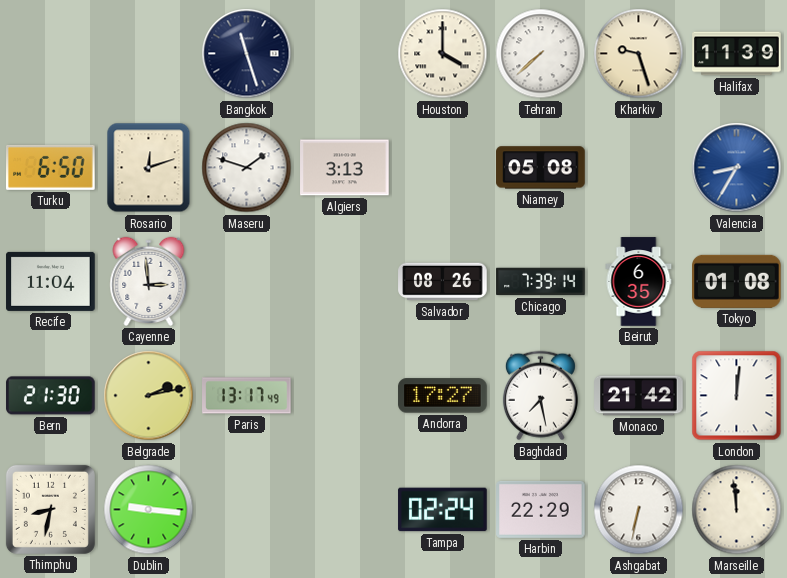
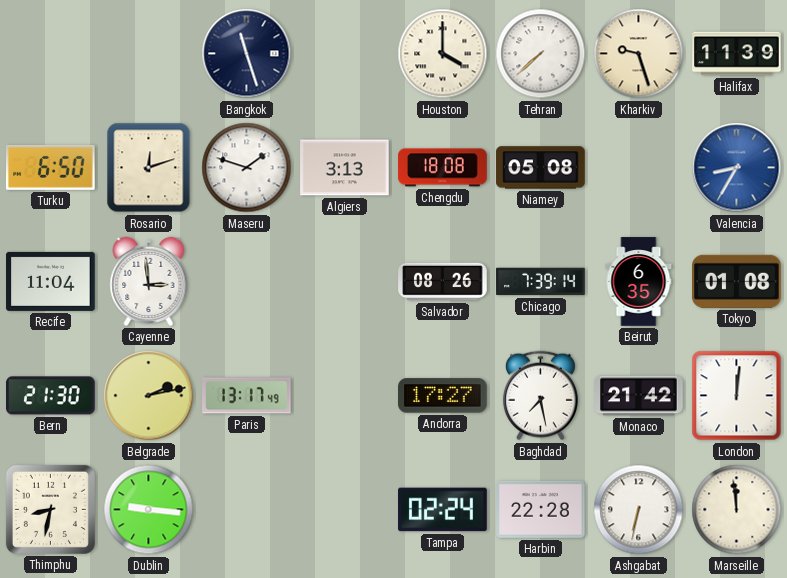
Chengdu: none -> 18:08 (443, 168)
Harbin: 22:29 -> 22:28 (541, 509)
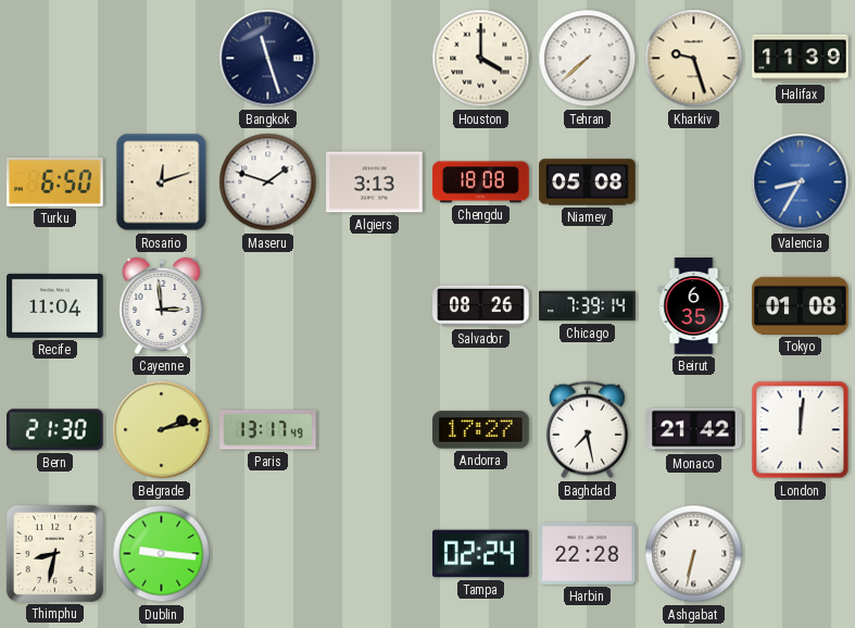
Marseille: 11:59 -> none (737, 510)
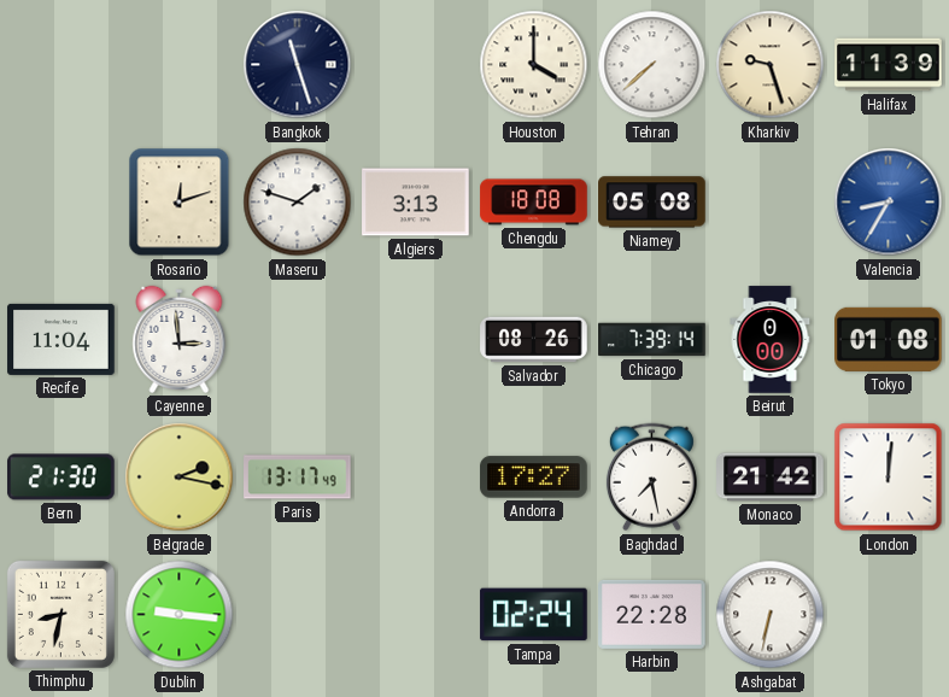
Turku: 6:50 -> none (55, 181)
Beirut: 6:35 -> 0:00 (771, 340)
Belgrade: 2:13 -> 2:17 (180, 478)
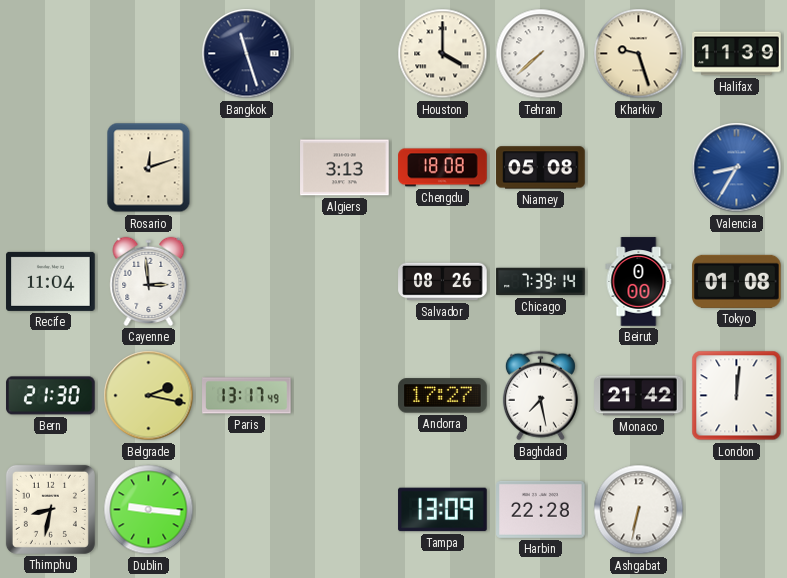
Maseru: 1:48 -> none (298, 203)
Tampa: 02:24 -> 13:09 (443, 510)
